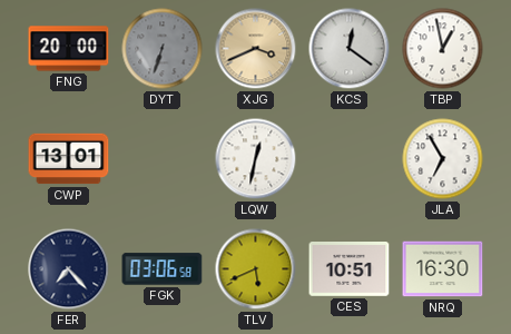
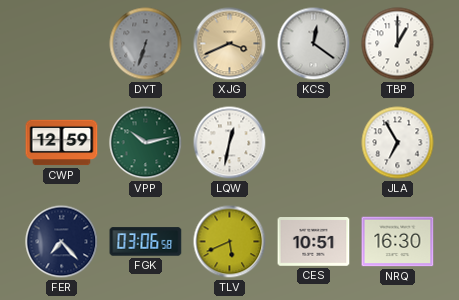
FNG: 20:00 -> none (69, 49)
TBP: 12:58 -> 1:00 (398, 44)
CWP: 13:01 -> 12:59 (62, 143)
VPP: none -> 10:13 (146, 143)
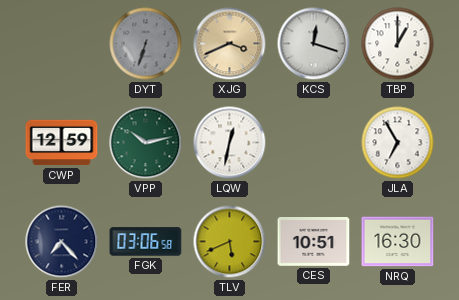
KCS: 12:21 -> 12:18 (314, 44)
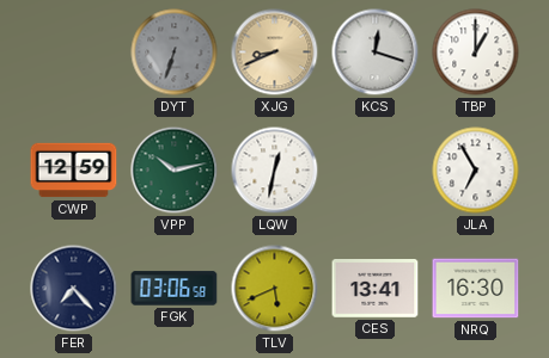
XJG: 3:41 -> 8:41 (275, 53)
CES: 10:51 -> 13:41 (376, 289)
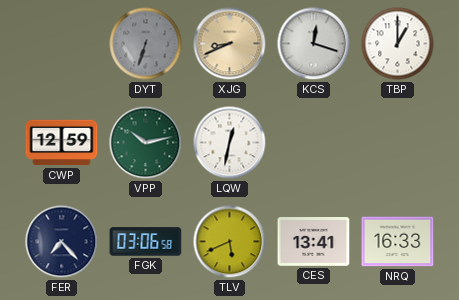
JLA: 6:55 -> none (476, 171)
NRQ: 16:30 -> 16:33 (398, 242)
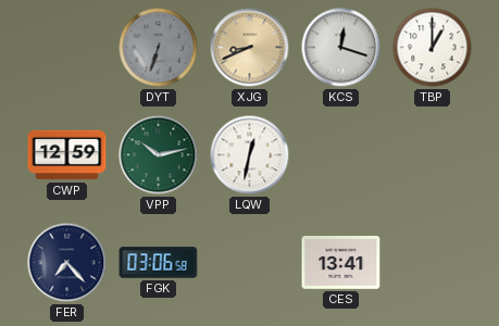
TLV: 5:41 -> none (230, 242)
NRQ: 16:33 -> none (398, 242)
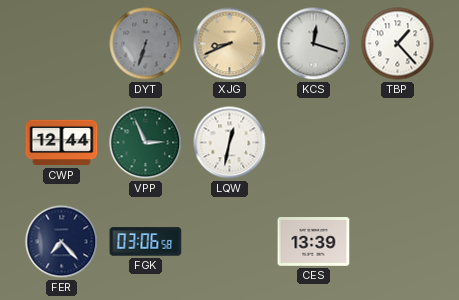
TBP: 1:00 -> 1:23 (398, 44)
CWP: 12:59 -> 12:44 (62, 143)
VPP: 10:13 -> 2:56 (146, 143)
CES: 13:41 -> 13:39 (314, 242)
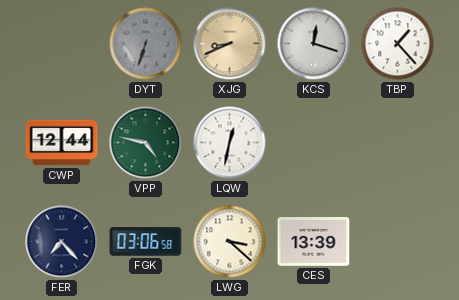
VPP: 2:56 -> 4:47 (146, 143)
LWG: none -> 3:22 (230, 242)
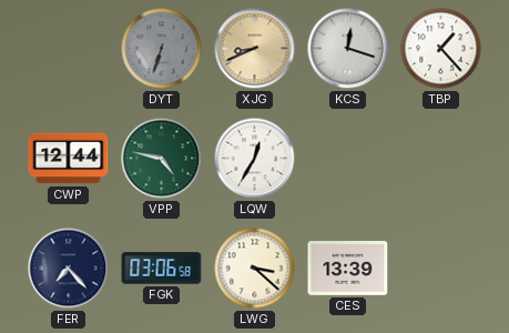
LQW: 12:32 -> 12:35 (255, 159)
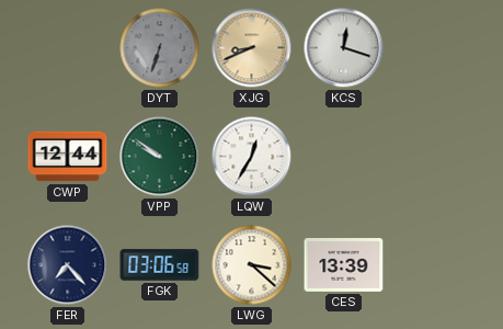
TBP: 1:23 -> none (441, 49)
VPP: 4:47 -> 9:51 (160, 157)
